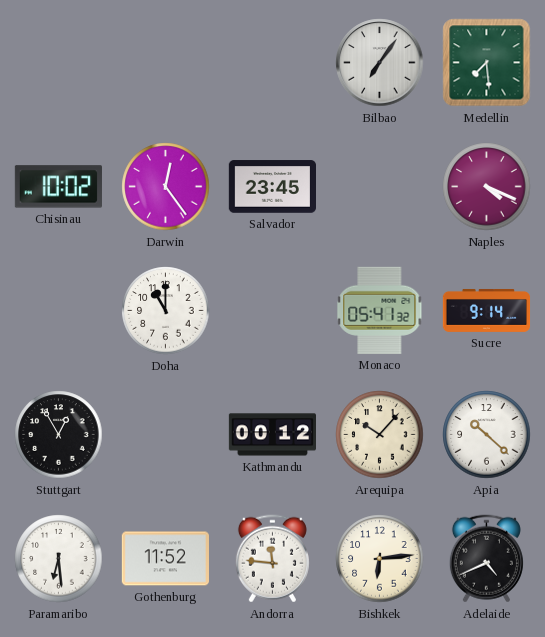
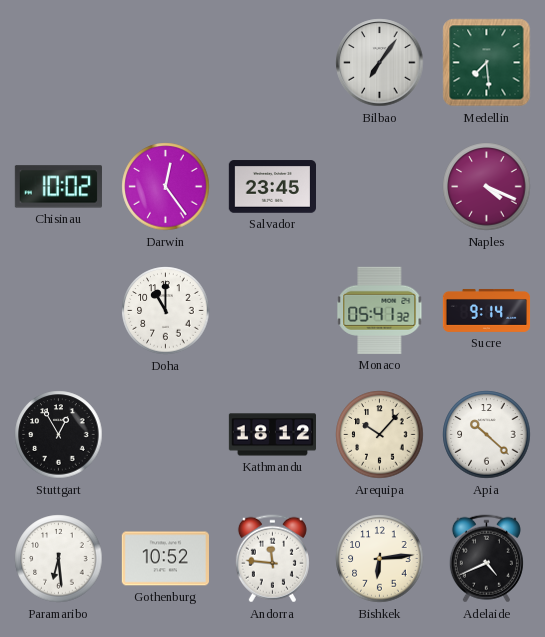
Kathmandu: 00:12 -> 18:12 (272, 435)
Gothenburg: 11:52 -> 10:52 (165, 559)
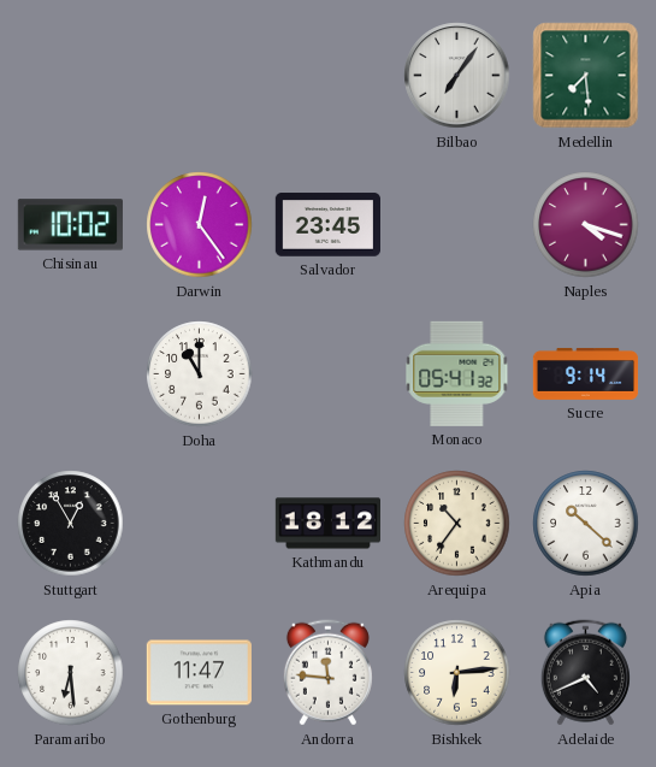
Naples: 4:19 -> 4:18 (586, 225)
Arequipa: 10:07 -> 10:36 (457, 524)
Gothenburg: 10:52 -> 11:47 (199, 673)
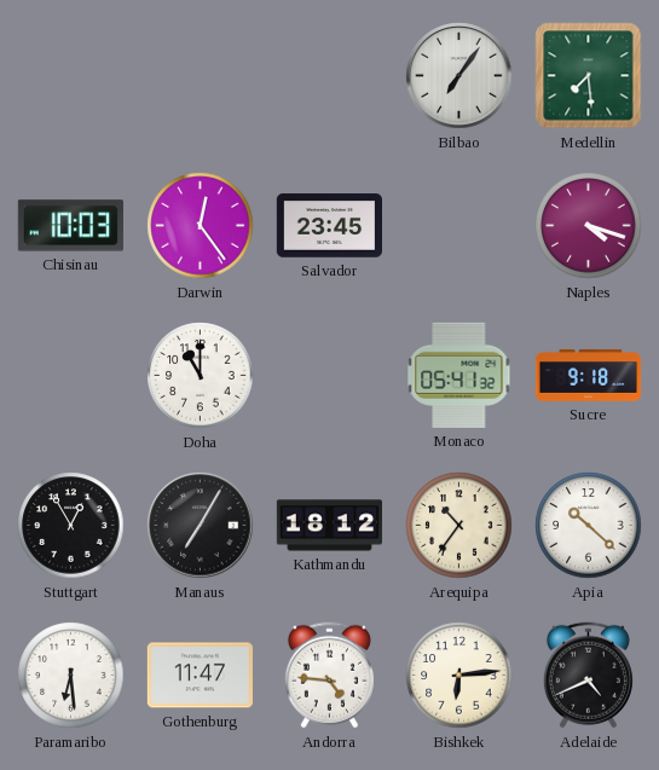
Chisinau: 10:02 -> 10:03 (70, 226)
Sucre: 9:14 -> 9:18 (589, 375)
Manaus: none -> 7:05 (201, 526)
Andorra: 11:46 -> 4:46 (329, 676)
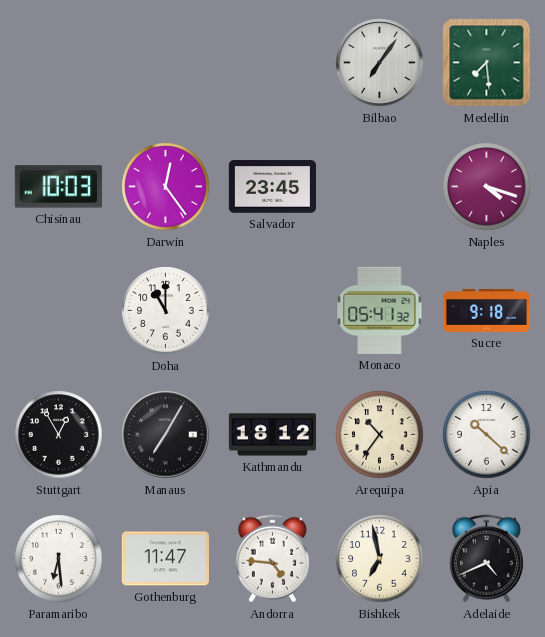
Bishkek: 6:14 -> 6:58 (380, 559)
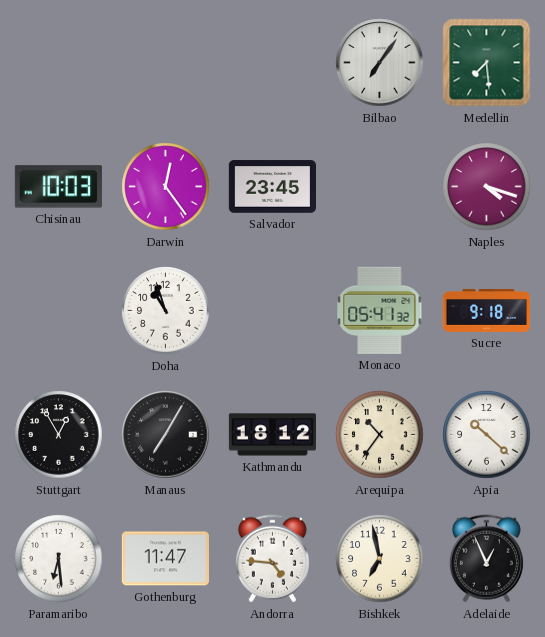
Doha: 11:00 -> 10:57 (166, 311)
Adelaide: 4:41 -> 12:56 (486, 559)
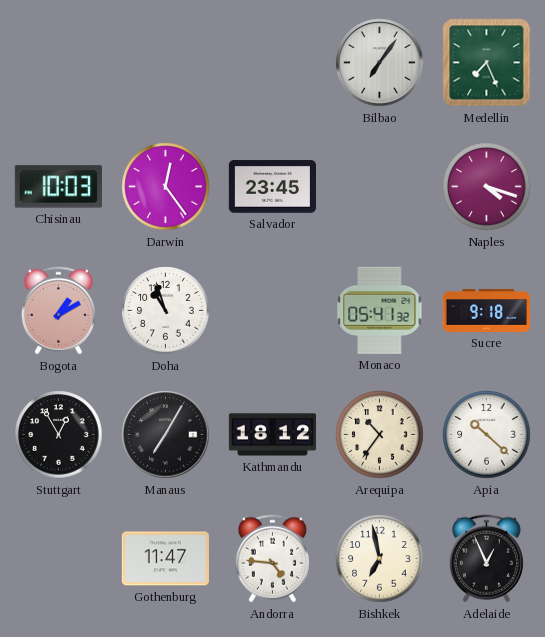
Medellin: 7:29 -> 7:26 (487, 63)
Bogota: none -> 1:10 (58, 311)
Paramaribo: 6:29 -> none (59, 559)
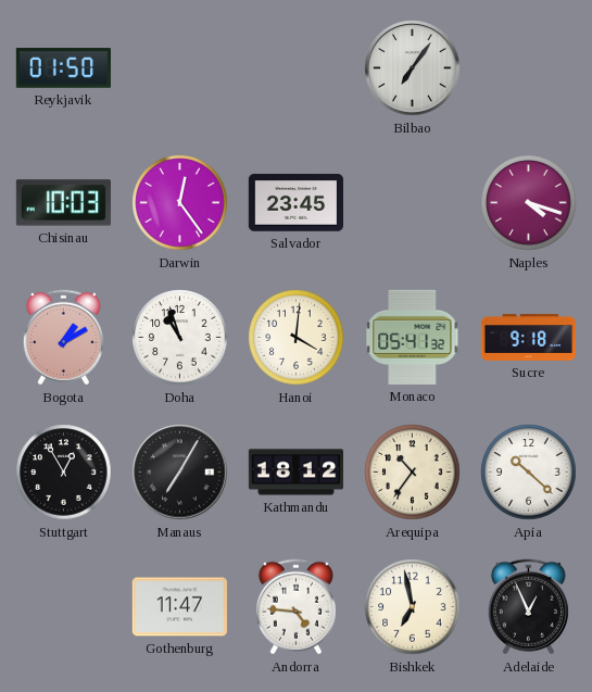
Reykjavik: none -> 01:50 (63, 68)
Medellin: 7:26 -> none (487, 63)
Hanoi: none -> 4:01 (297, 338)
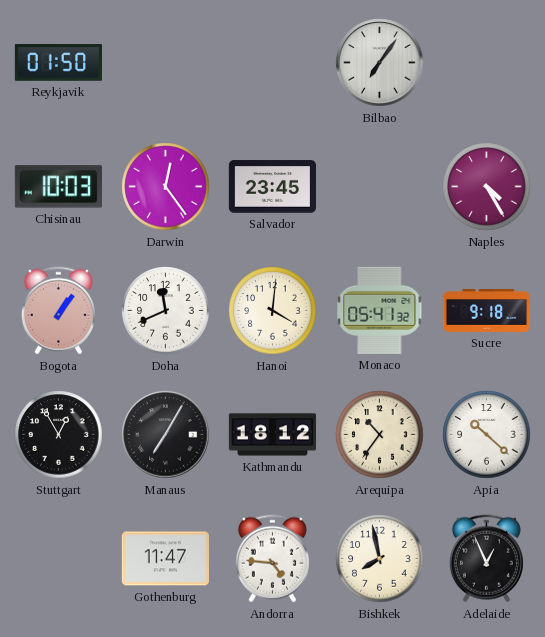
Naples: 4:18 -> 4:25 (487, 187)
Bogota: 1:10 -> 1:06 (58, 311)
Doha: 10:57 -> 11:41 (166, 311)
Bishkek: 6:58 -> 7:58 (380, 559)
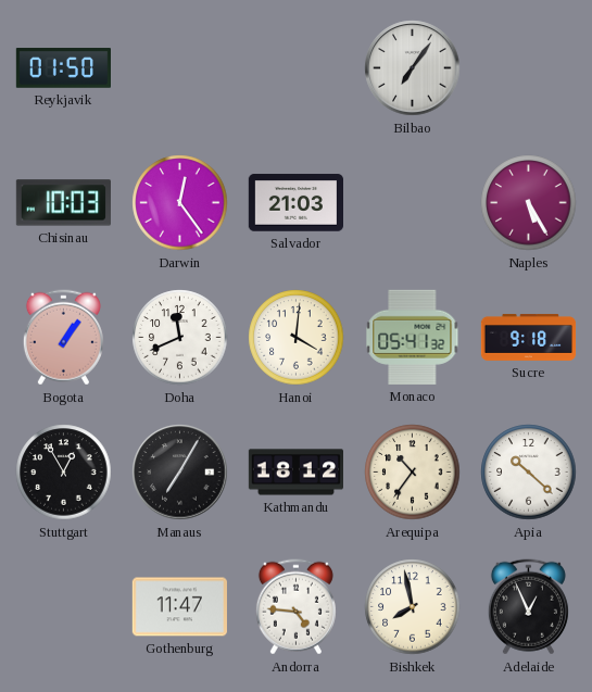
Salvador: 23:45 -> 21:03 (295, 203)
Naples: 4:25 -> 5:25 (529, 203)
